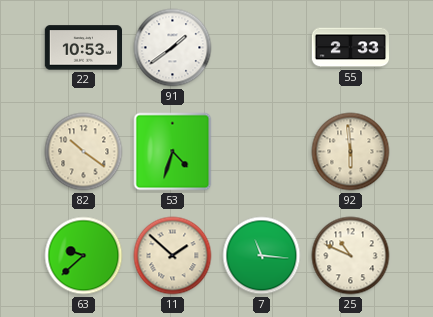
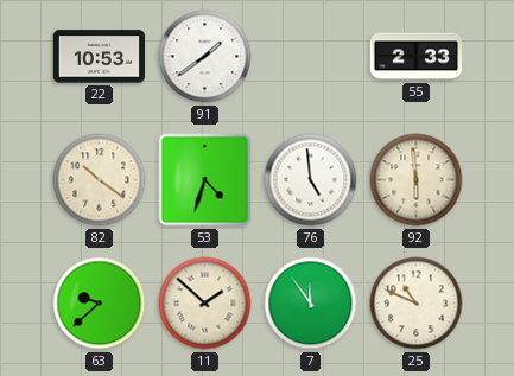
76: none -> 4:59 (311, 180)
7: 11:16 -> 11:54 (311, 304)
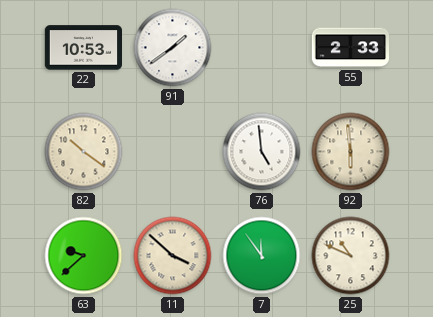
53: 4:33 -> none (205, 180)
11: 1:52 -> 3:52 (173, 256)
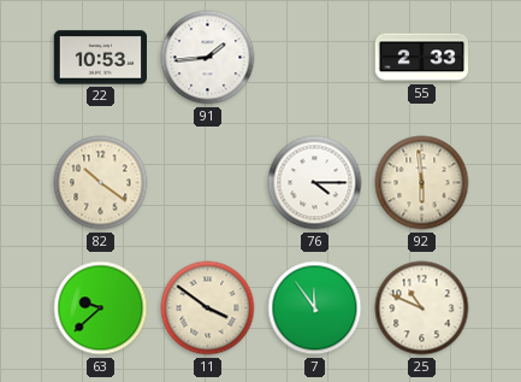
91: 1:39 -> 1:44 (208, 58)
76: 4:59 -> 4:15 (315, 183)
11: 3:52 -> 3:51 (208, 308)
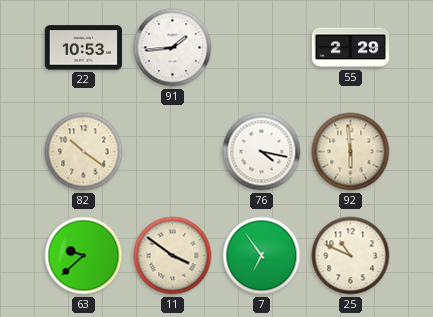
55: 2:33 -> 2:29 (350, 48)
76: 4:15 -> 4:17 (262, 152)
7: 11:54 -> 6:54 (262, 256)
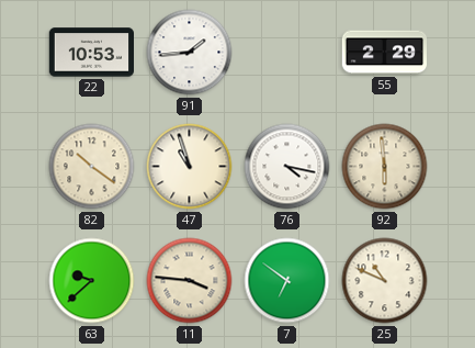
47: none -> 10:57 (190, 167)
11: 3:51 -> 3:46 (190, 281)
7: 6:54 -> 6:51 (287, 281)
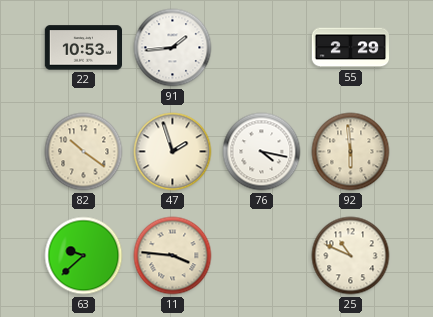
47: 10:57 -> 1:57 (173, 152)
7: 6:51 -> none (287, 281)
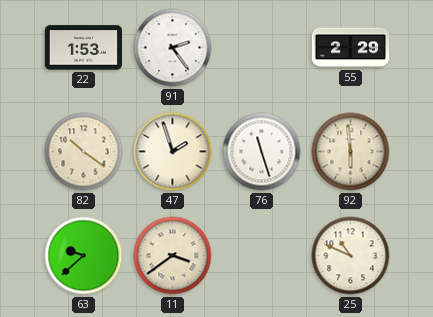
22: 10:53 -> 1:53 (83, 48)
91: 1:44 -> 2:24 (173, 48)
76: 4:17 -> 11:27 (262, 152)
11: 3:46 -> 3:39 (173, 256)
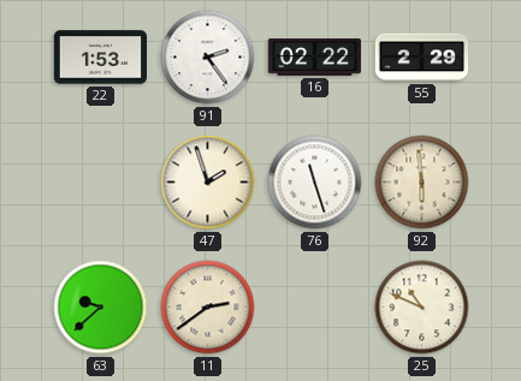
16: none -> 02:22 (315, 58)
82: 10:21 -> none (84, 152)
11: 3:39 -> 2:39 (208, 308)
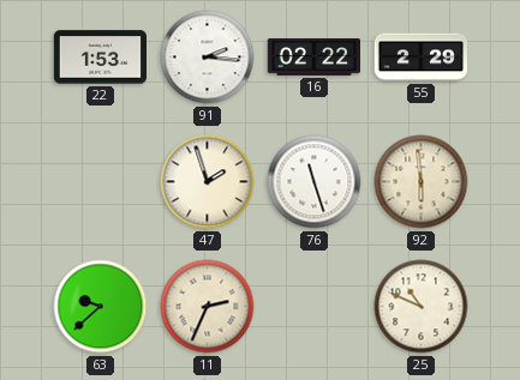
91: 2:24 -> 2:16 (208, 58)
11: 2:39 -> 2:34 (208, 307)
